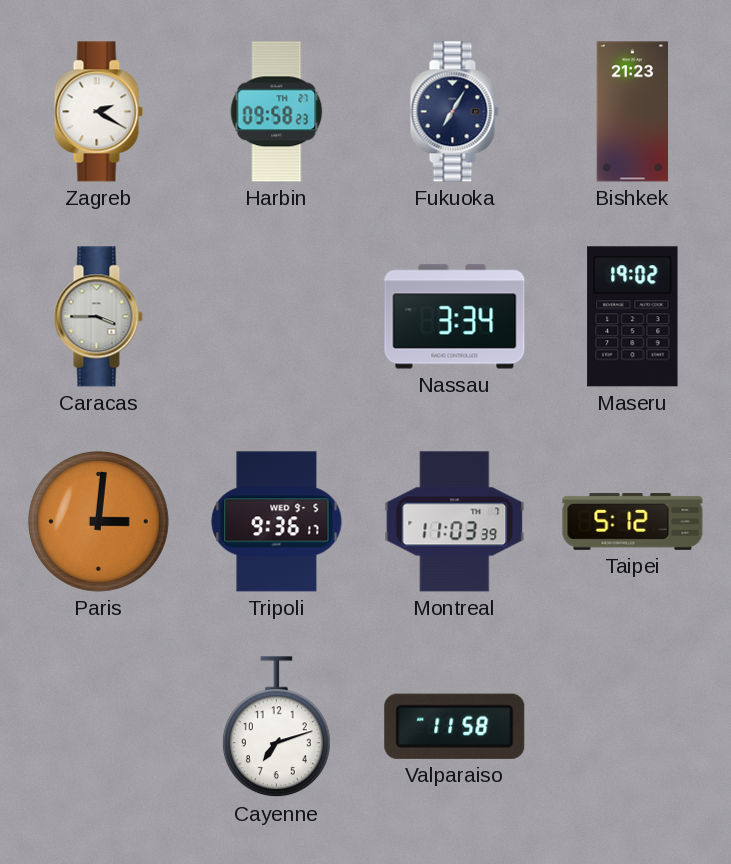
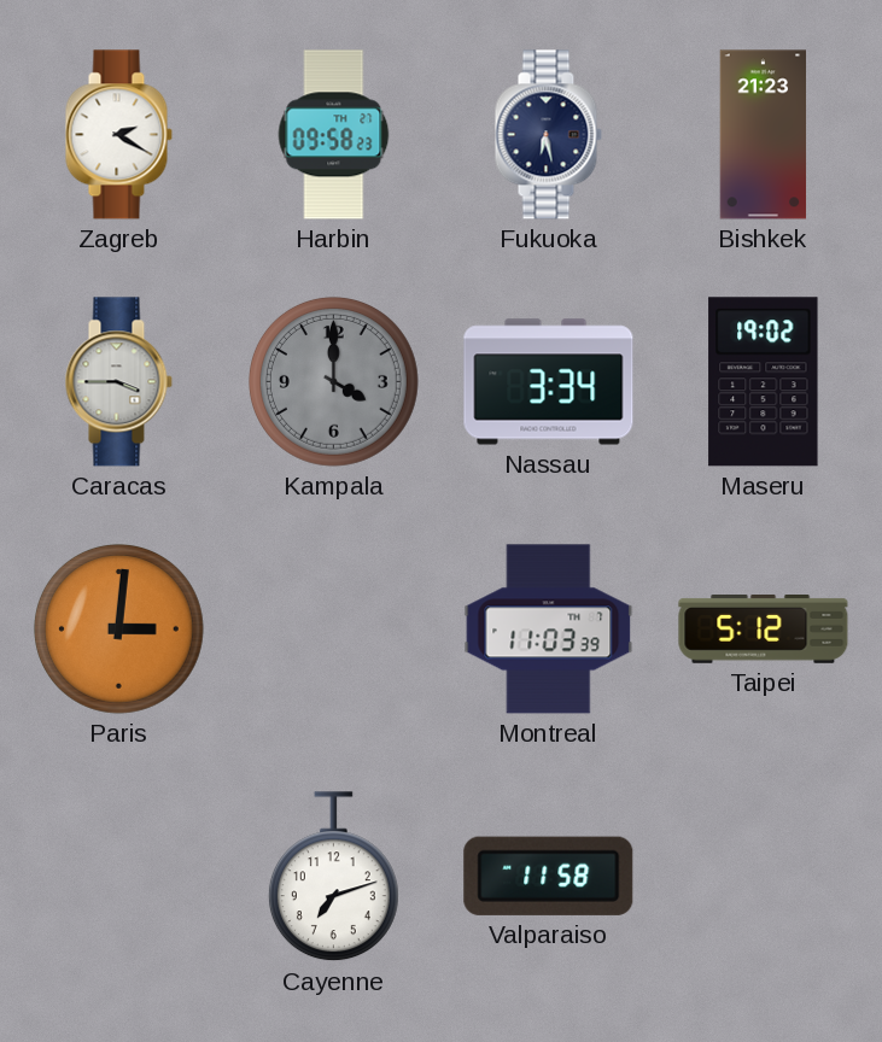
Fukuoka: 7:05 -> 6:28 (548, 135)
Kampala: none -> 4:00 (333, 381)
Tripoli: 9:36 -> none (277, 522)
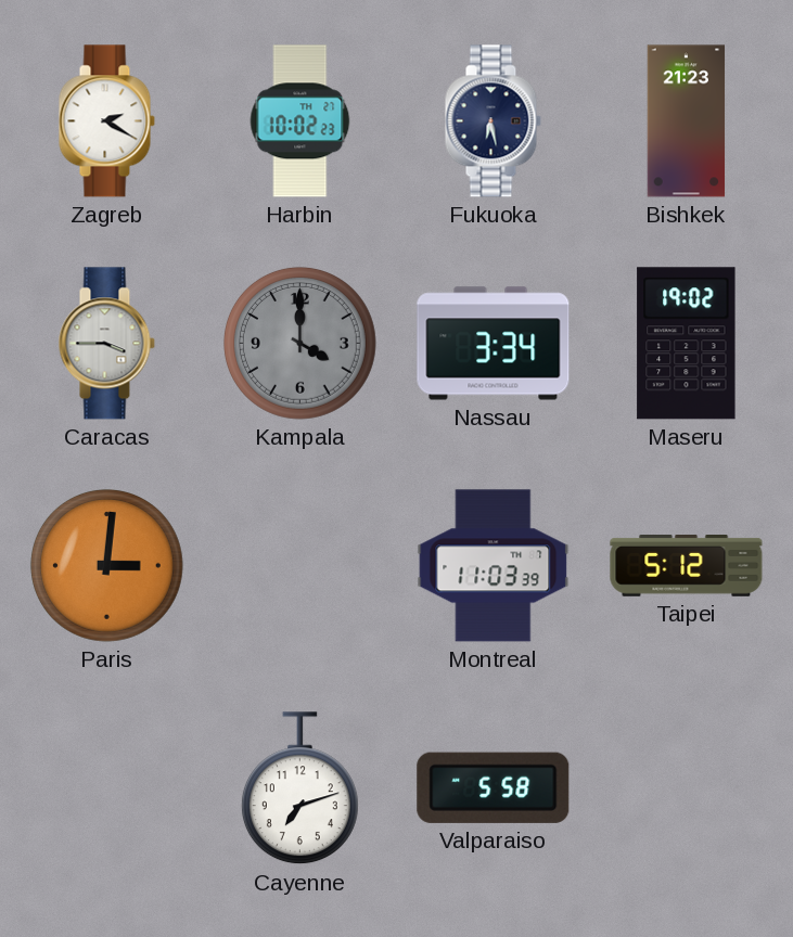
Harbin: 09:58 -> 10:02 (300, 121)
Valparaiso: 11:58 -> 5:58 (494, 787)
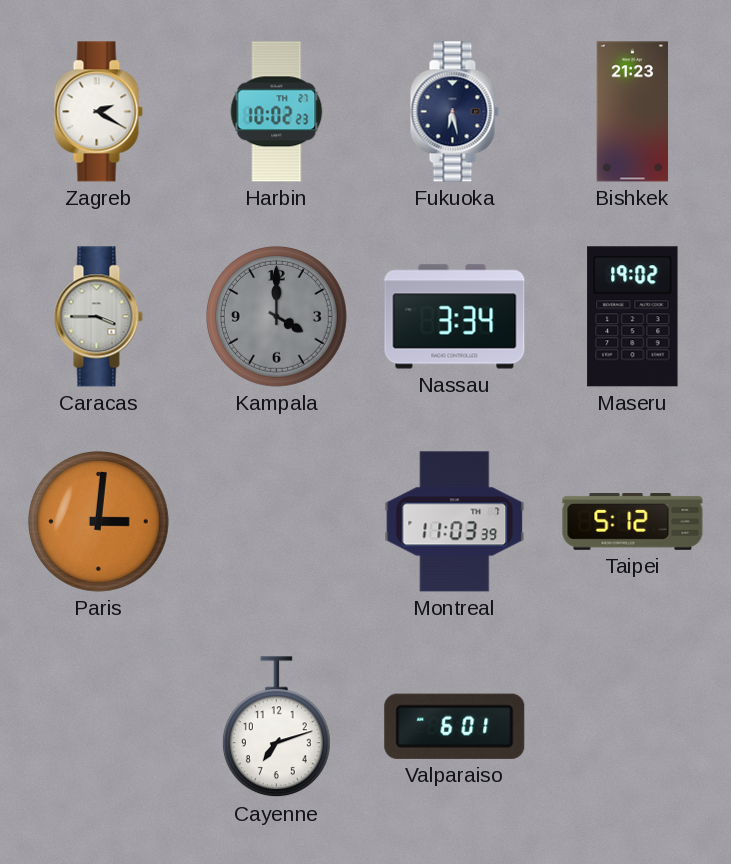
Valparaiso: 5:58 -> 6:01 (455, 726)
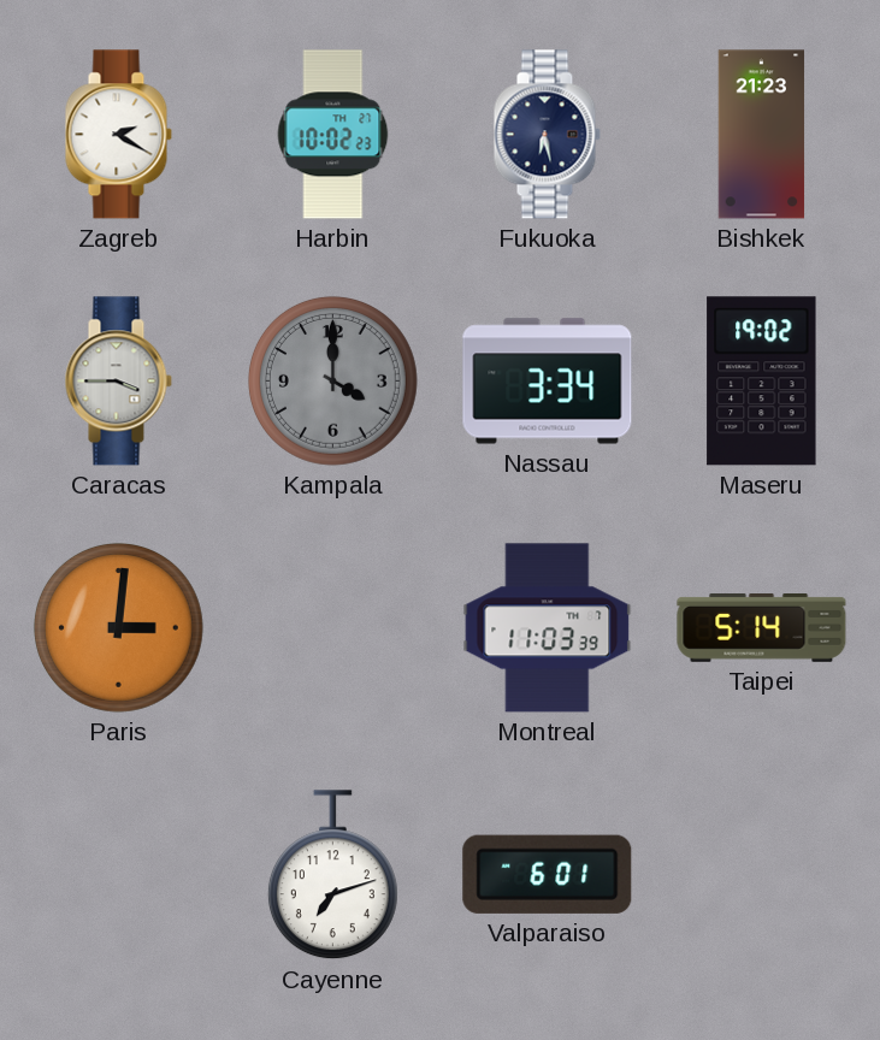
Taipei: 5:12 -> 5:14 (762, 628)
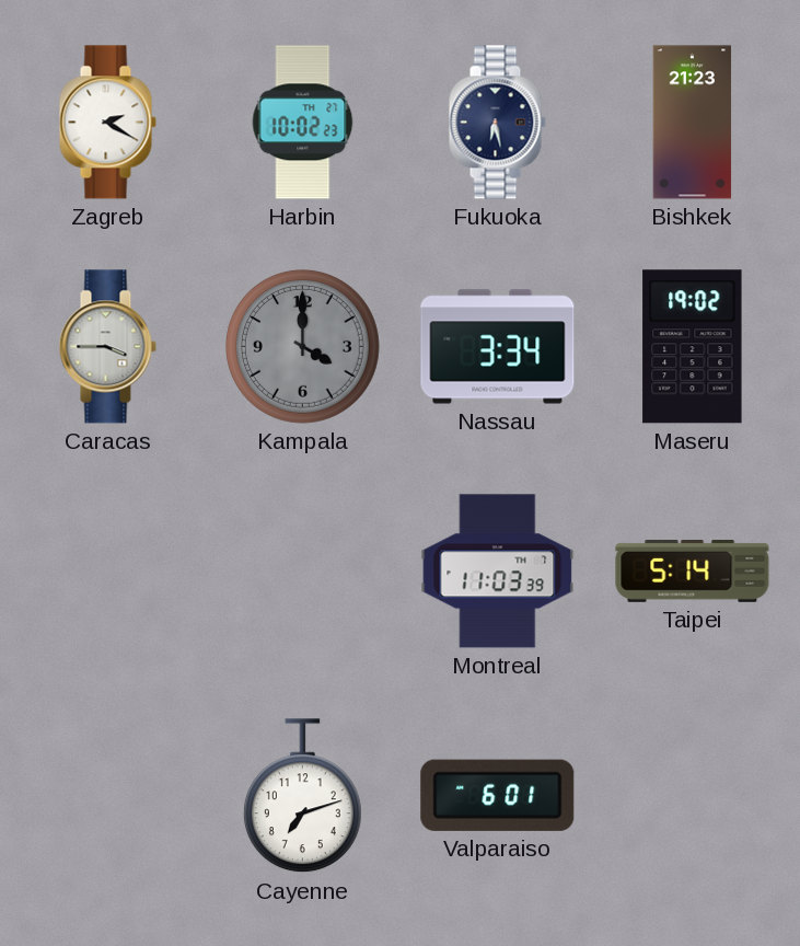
Paris: 3:01 -> none (118, 627)
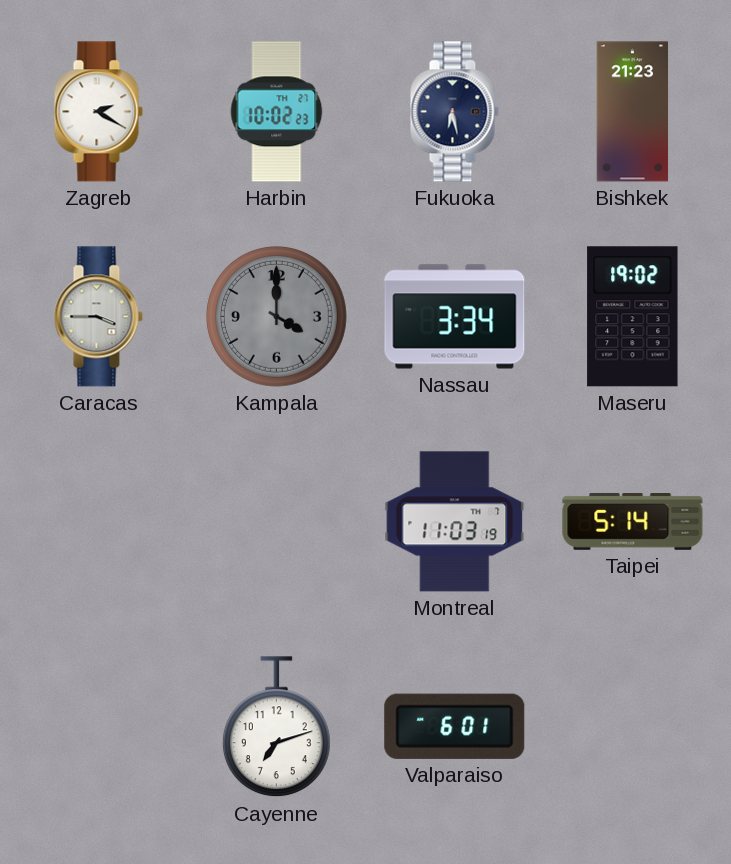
Montreal: 11:03:39 -> 11:03:19 (455, 522)
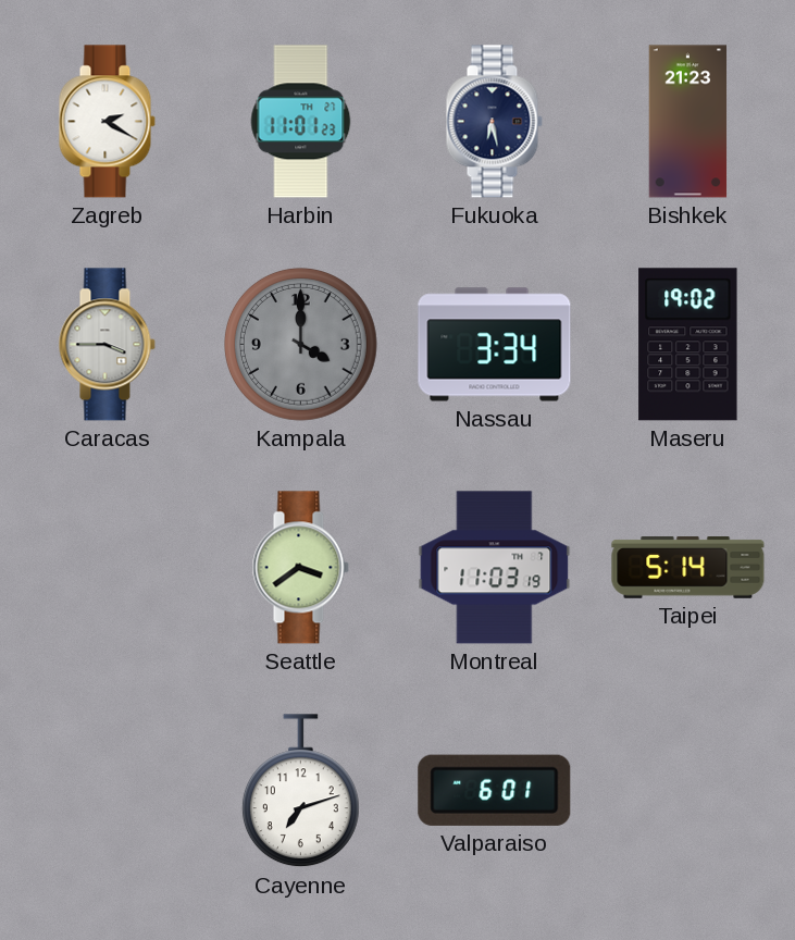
Harbin: 10:02 -> 11:01 (301, 122)
Seattle: none -> 3:39 (300, 568)
